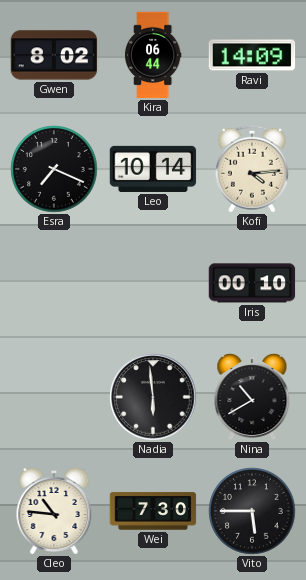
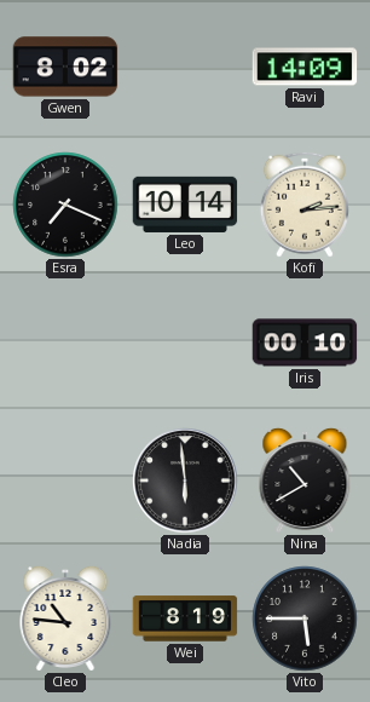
Kira: 06:44 -> none (153, 55)
Kofi: 4:14 -> 2:14 (305, 205)
Wei: 7:30 -> 8:19 (185, 618)
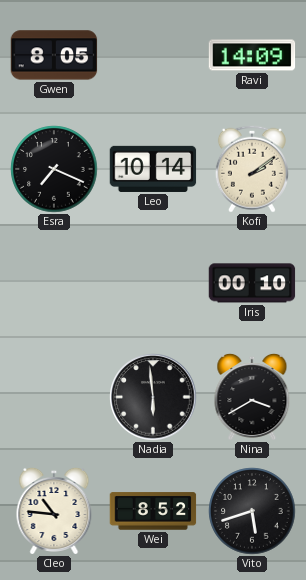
Gwen: 8:02 -> 8:05 (54, 55)
Kofi: 2:14 -> 2:09 (252, 169)
Nina: 10:40 -> 3:40 (252, 397)
Wei: 8:19 -> 8:52 (153, 511)
Vito: 5:45 -> 5:42 (252, 511)
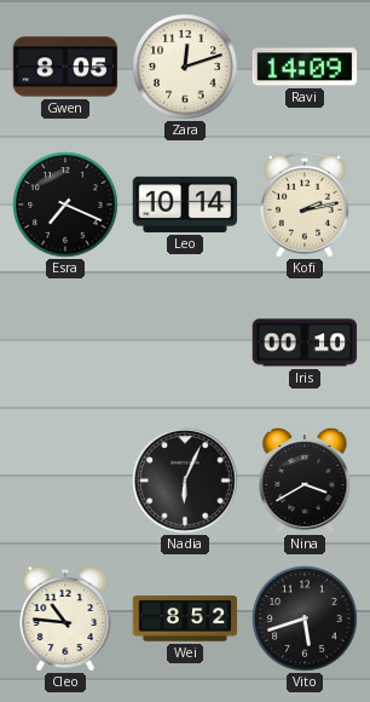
Zara: none -> 12:12 (185, 67)
Kofi: 2:09 -> 2:13 (305, 205)
Nadia: 5:59 -> 6:04 (185, 481)
